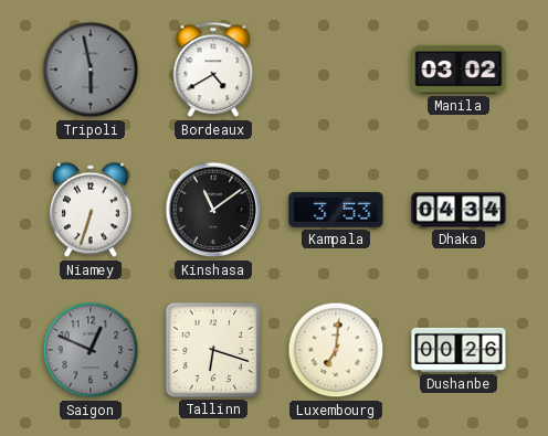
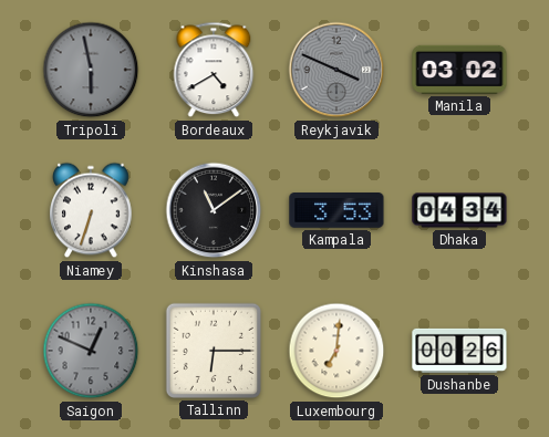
Reykjavik: none -> 3:49 (336, 70)
Tallinn: 6:18 -> 6:15 (214, 351)
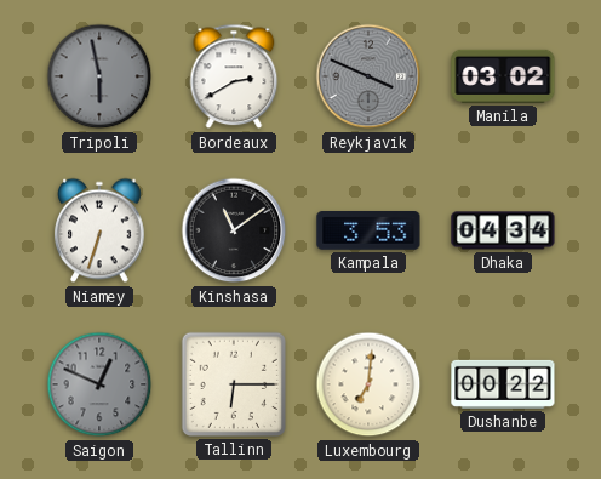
Bordeaux: 4:40 -> 2:40 (234, 76)
Dushanbe: 00:26 -> 00:22 (503, 384)
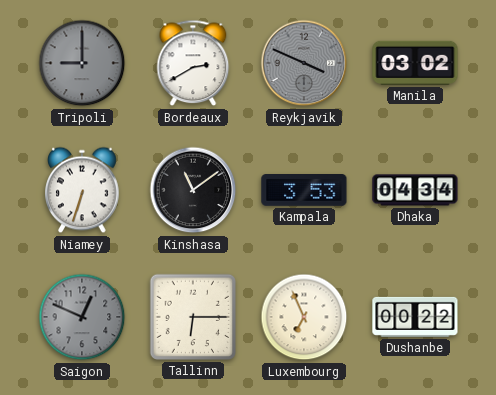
Tripoli: 5:58 -> 9:00 (82, 63)
Luxembourg: 7:01 -> 6:56 (304, 317)
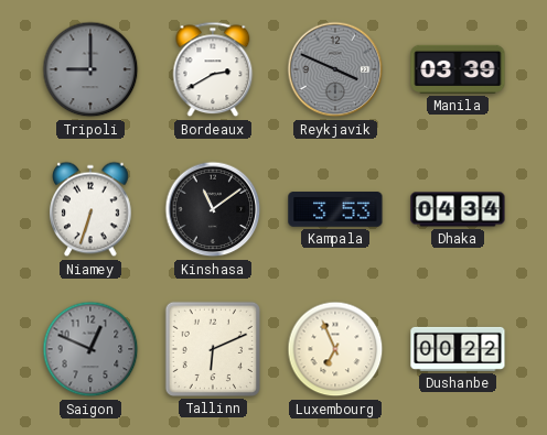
Manila: 03:02 -> 03:39 (458, 69)
Tallinn: 6:15 -> 6:11 (213, 349)
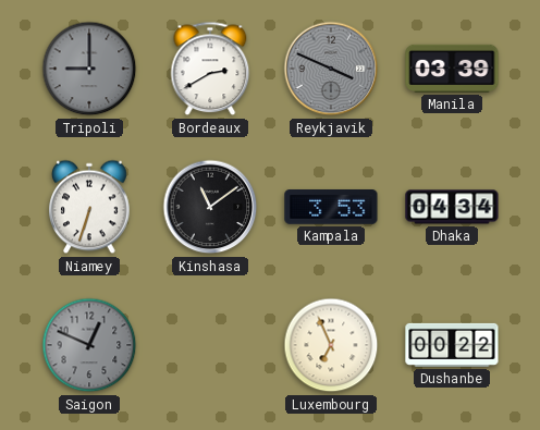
Tallinn: 6:11 -> none (213, 349)
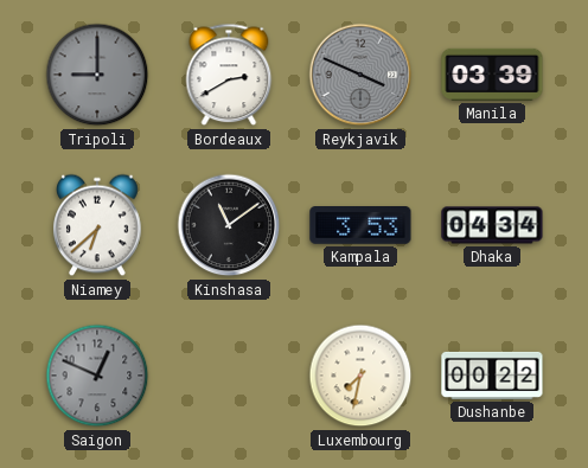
Niamey: 6:33 -> 6:38 (97, 225)
Luxembourg: 6:56 -> 7:32 (360, 376)
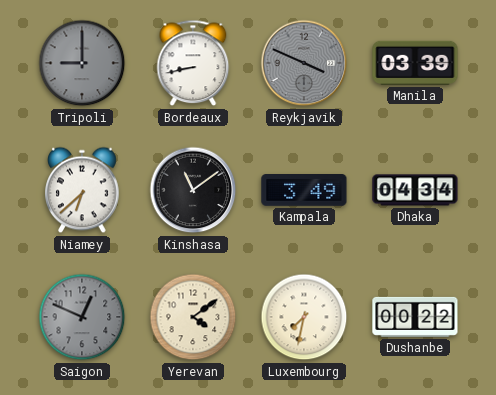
Bordeaux: 2:40 -> 8:43 (193, 63)
Kampala: 3:53 -> 3:49 (304, 191)
Yerevan: none -> 4:09 (193, 317)
